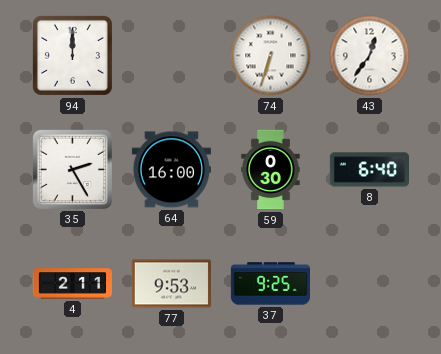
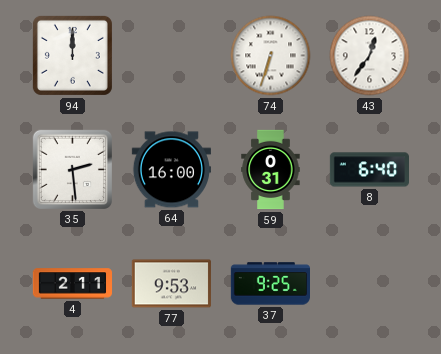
35: 2:25 -> 2:29 (72, 169)
59: 0:30 -> 0:31 (271, 170)
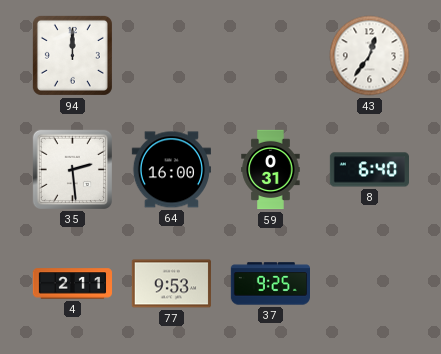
74: 6:33 -> none (271, 56)
